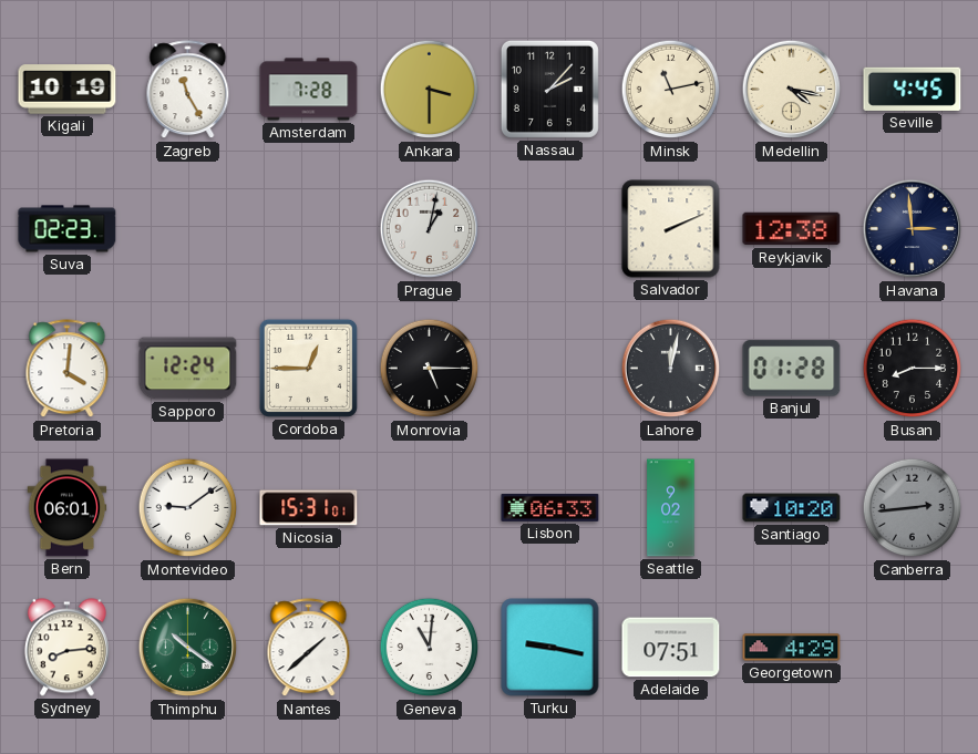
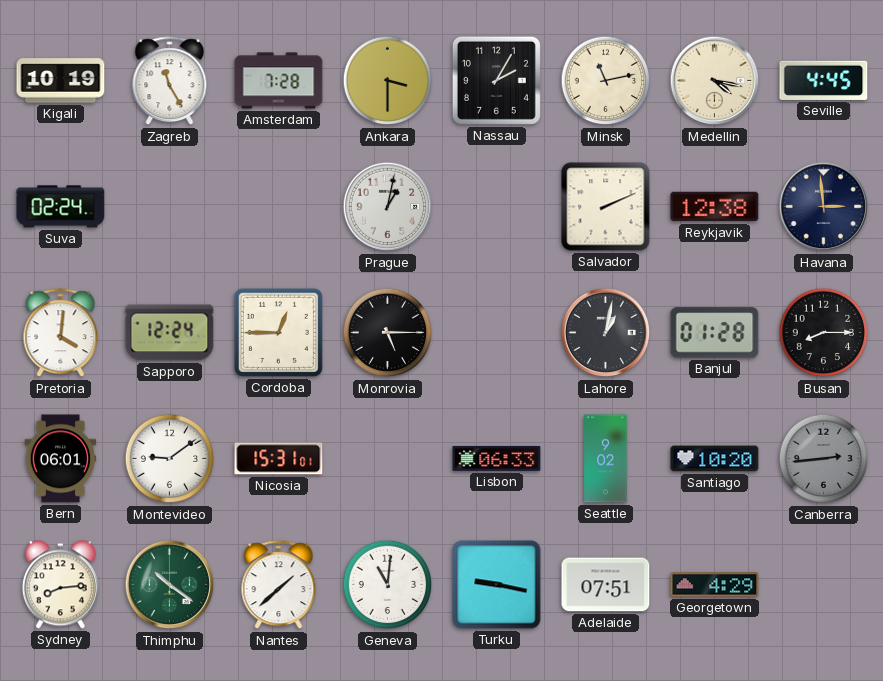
Nassau: 2:07 -> 2:05 (496, 80)
Suva: 02:23 -> 02:24 (61, 207)
Lahore: 12:02 -> 1:02 (606, 333)
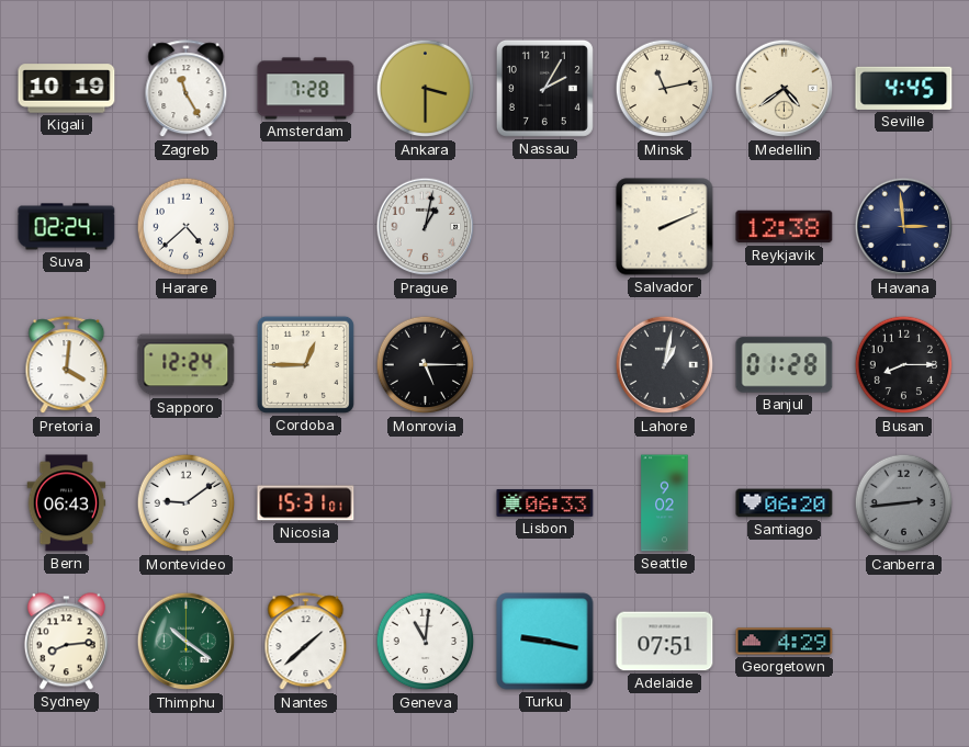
Medellin: 4:17 -> 4:39 (785, 89)
Harare: none -> 4:38 (187, 227)
Bern: 06:01 -> 06:43 (67, 503)
Santiago: 10:20 -> 06:20 (785, 503)
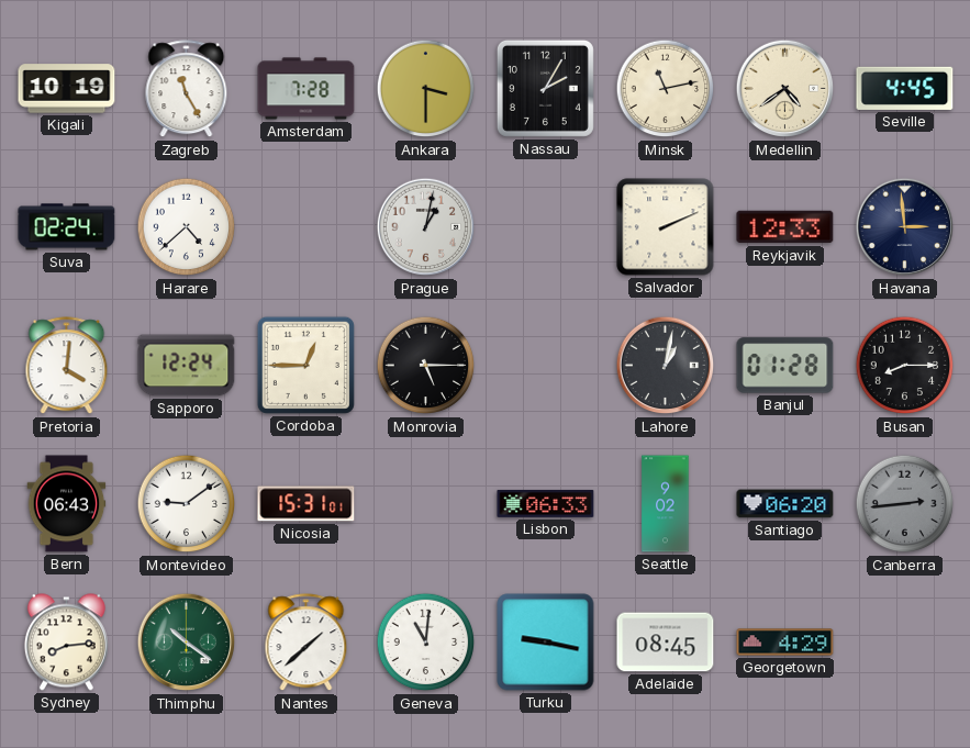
Reykjavik: 12:38 -> 12:33 (785, 227)
Adelaide: 07:51 -> 08:45 (666, 643)
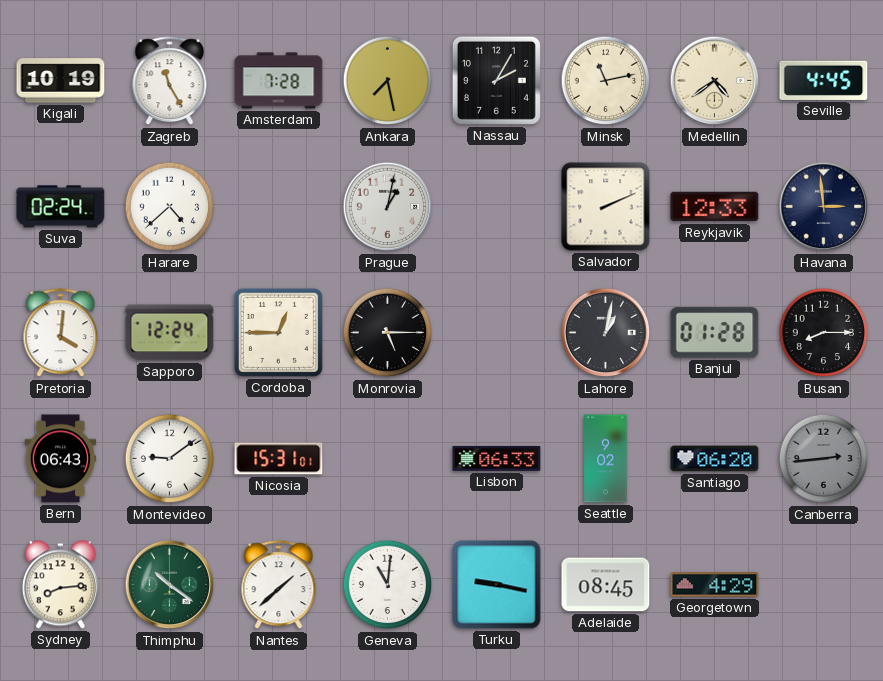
Ankara: 3:30 -> 7:28 (388, 81)
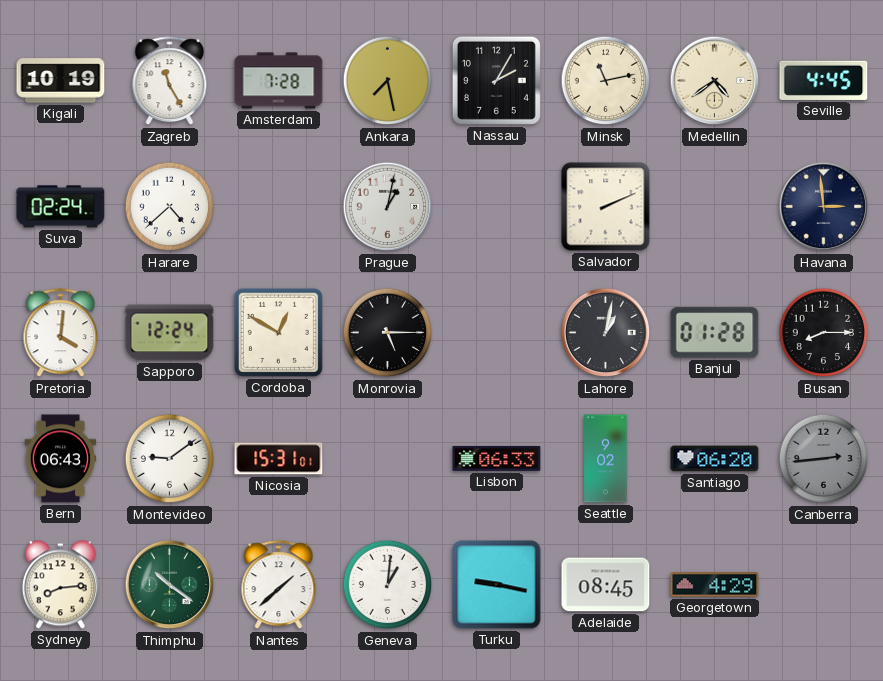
Reykjavik: 12:33 -> none (715, 207)
Cordoba: 12:45 -> 12:50 (278, 332)
Geneva: 11:01 -> 1:01 (388, 585)
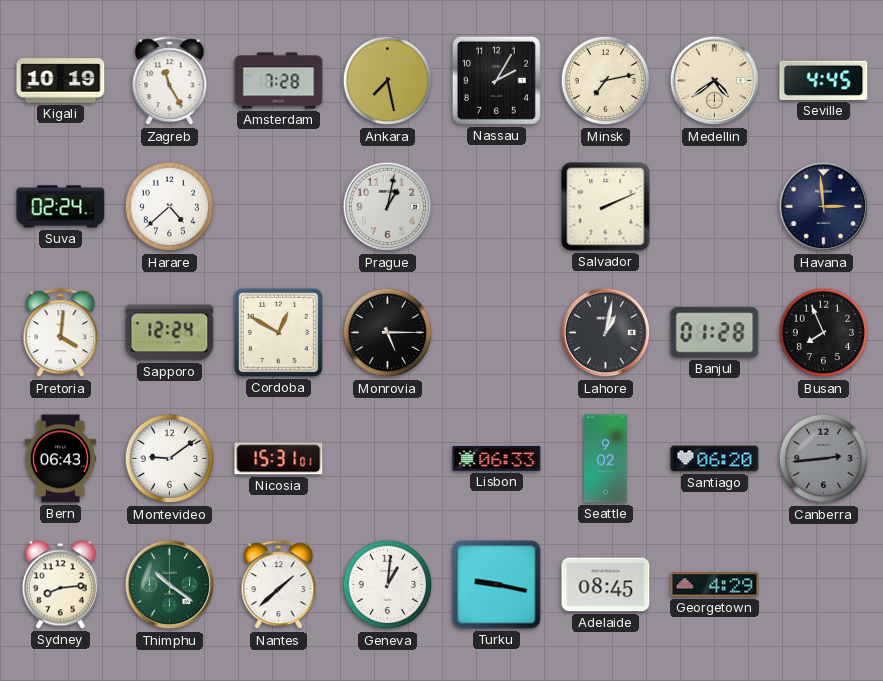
Minsk: 11:13 -> 7:13 (606, 81)
Busan: 8:15 -> 7:56 (824, 333)
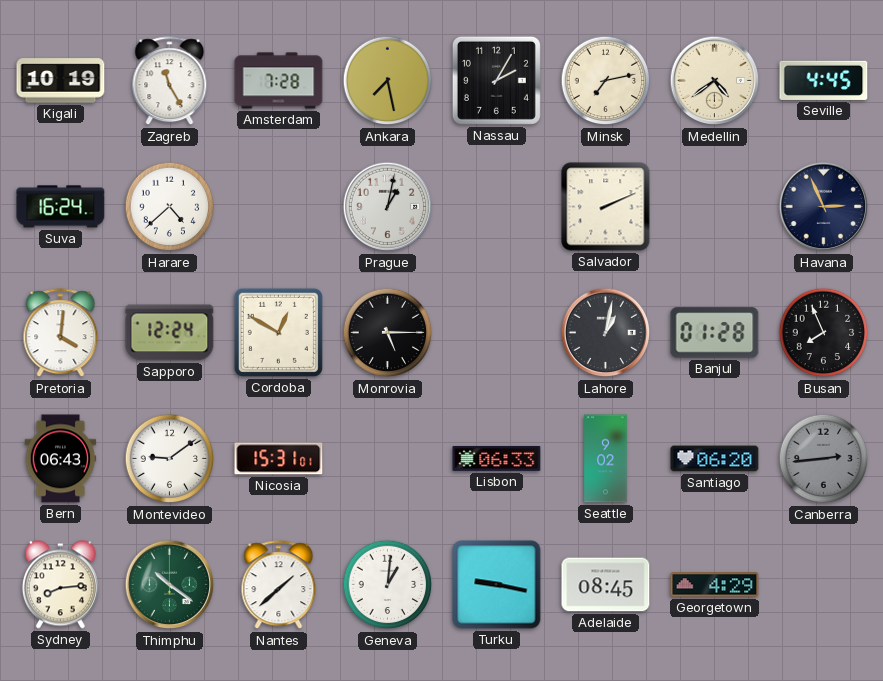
Suva: 02:24 -> 16:24 (61, 207)
Havana: 2:59 -> 2:56 (824, 207)
